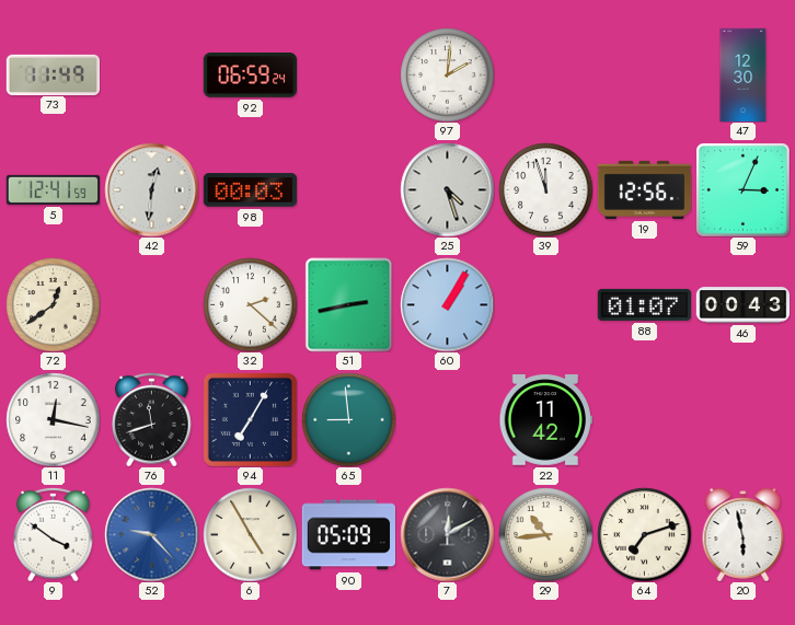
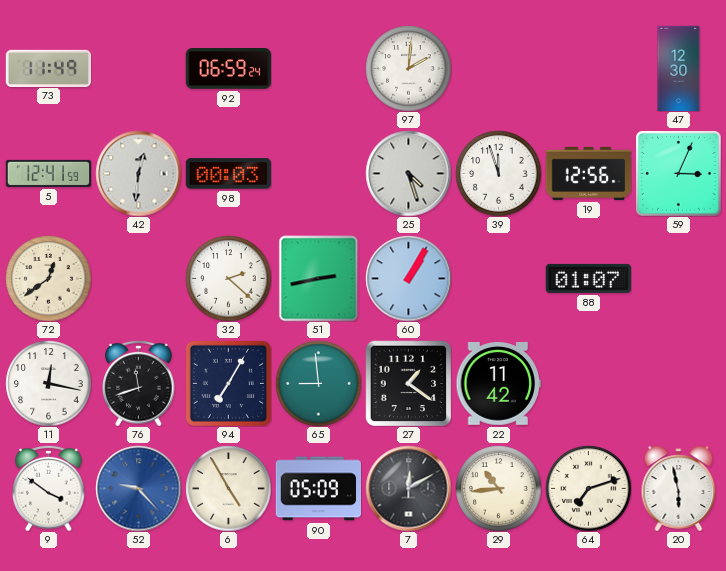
46: 00:43 -> none (742, 305)
27: none -> 1:21 (408, 383)
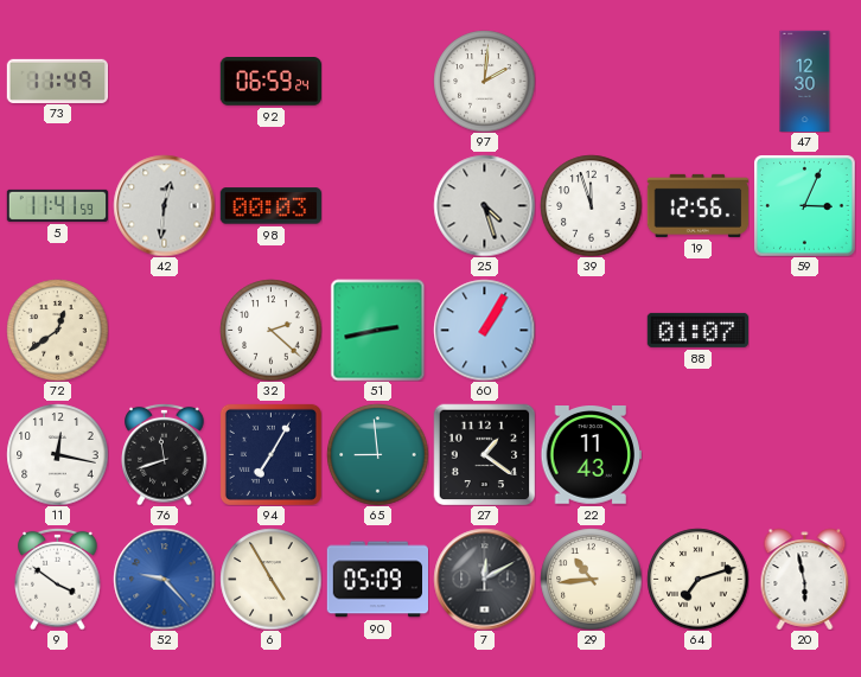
5: 12:41 -> 11:41 (57, 205)
22: 11:42 -> 11:43 (591, 455)
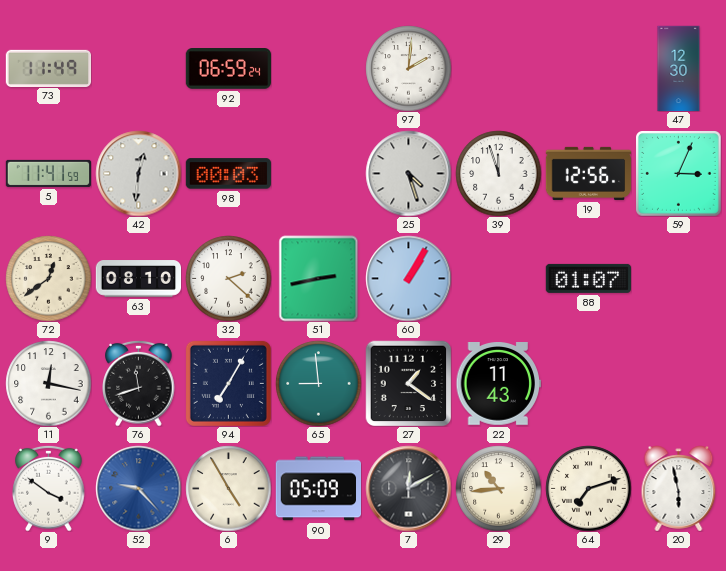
63: none -> 08:10 (138, 279)
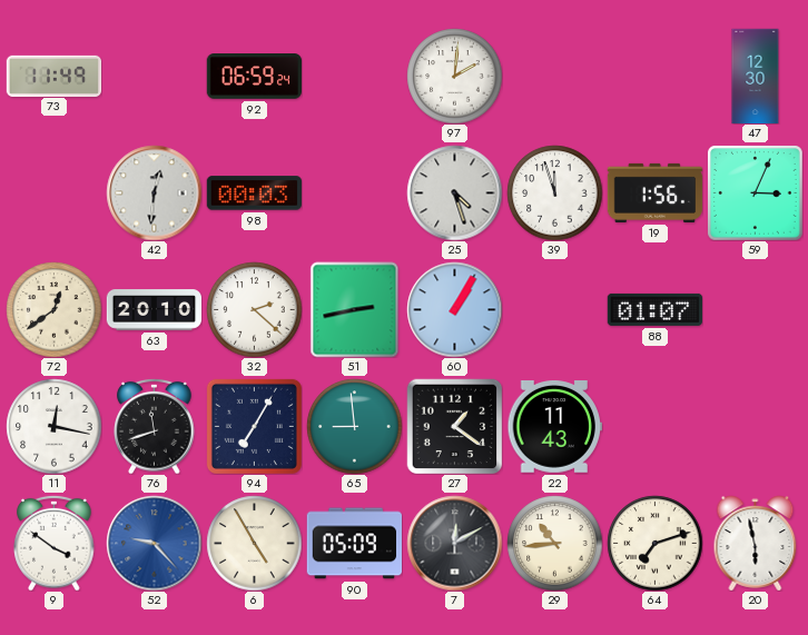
5: 11:41 -> none (48, 173)
19: 12:56 -> 1:56 (654, 192)
63: 08:10 -> 20:10 (154, 310)
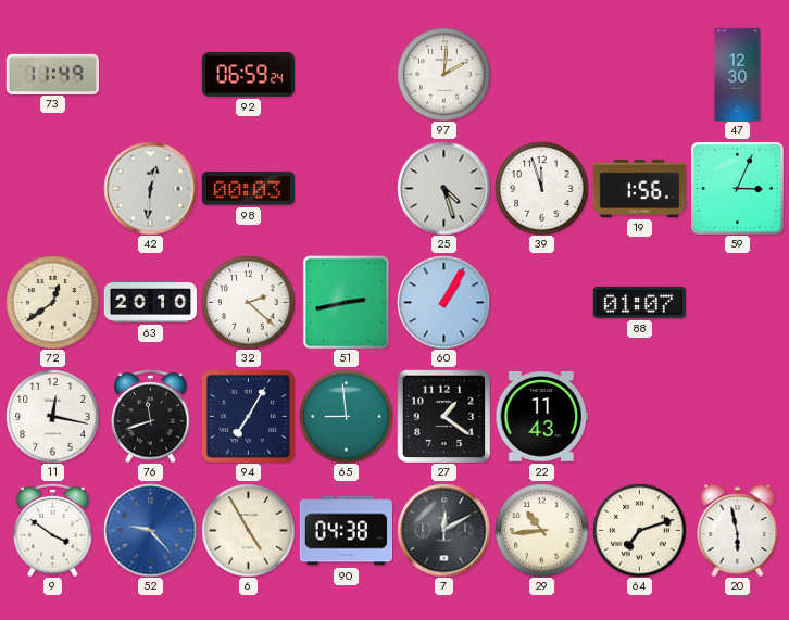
90: 05:09 -> 04:38 (346, 531)
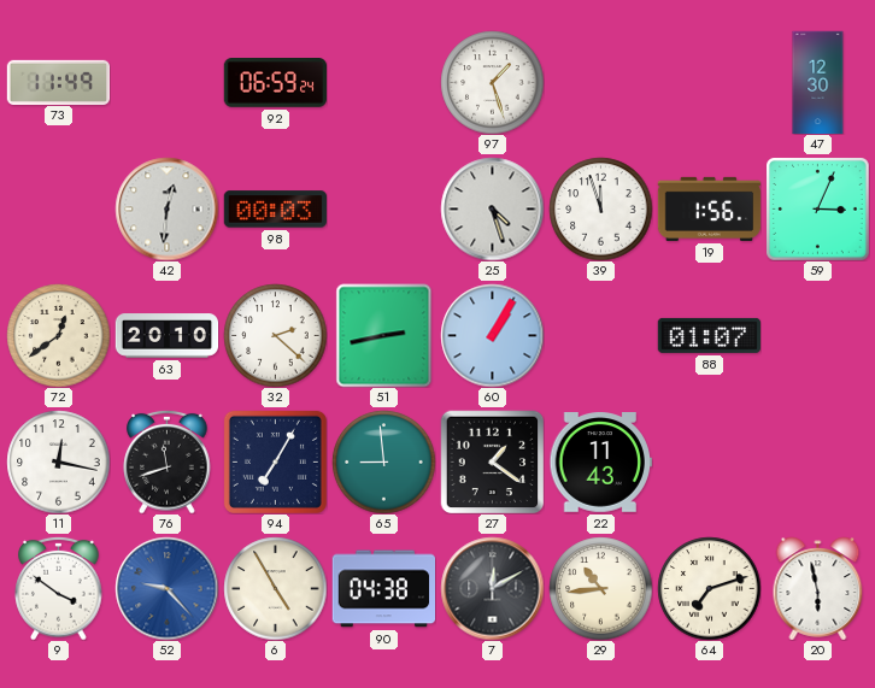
97: 2:01 -> 1:27 (492, 82)
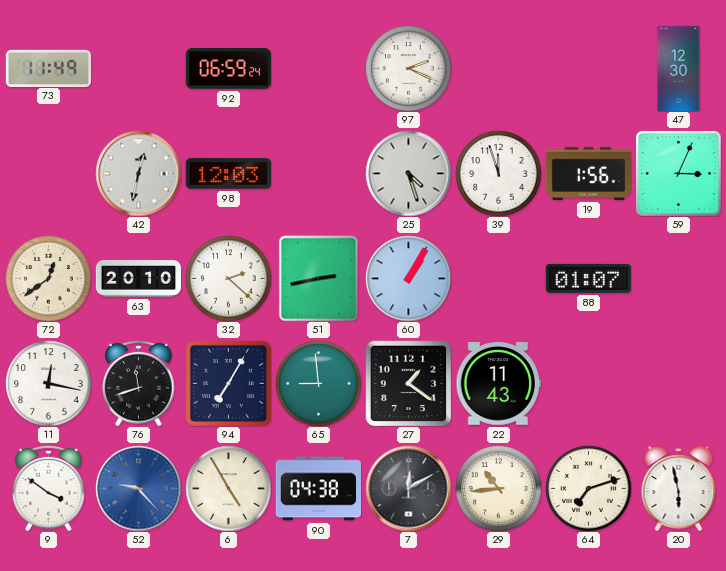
97: 1:27 -> 2:19 (408, 68)
42: 12:31 -> 12:32 (138, 173)
98: 00:03 -> 12:03 (228, 174)
